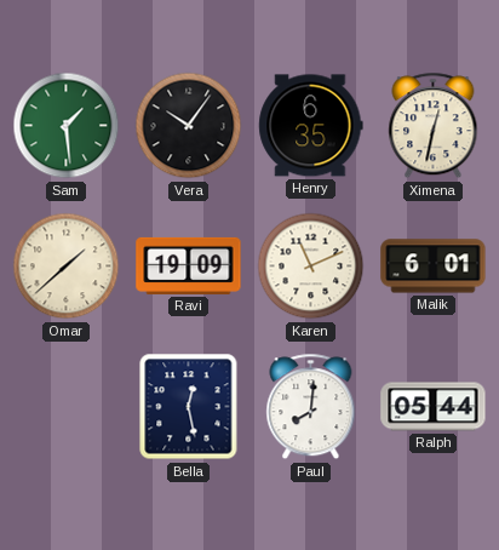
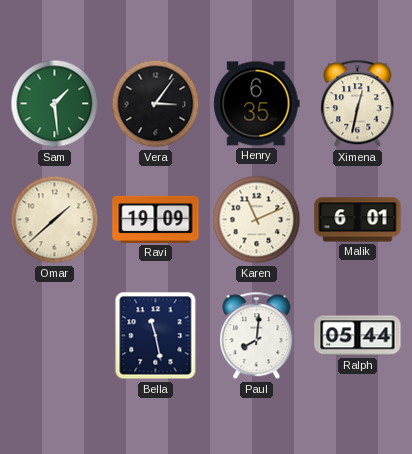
Vera: 10:06 -> 3:06 (156, 104)
Bella: 12:28 -> 11:28 (156, 336)
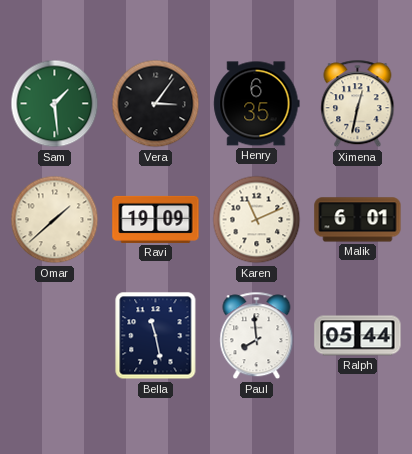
Paul: 8:01 -> 7:59 (257, 336)
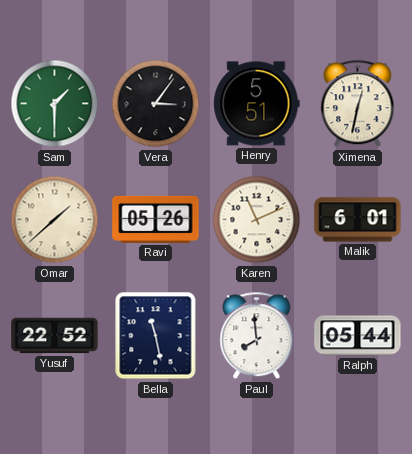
Sam: 1:29 -> 1:30 (55, 104)
Henry: 6:35 -> 5:51 (257, 104)
Ravi: 19:09 -> 05:26 (156, 219)
Yusuf: none -> 22:52 (55, 336)
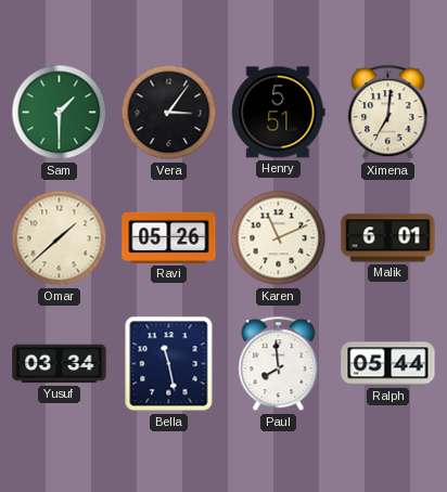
Ximena: 12:32 -> 7:01 (388, 113)
Yusuf: 22:52 -> 03:34 (60, 364)
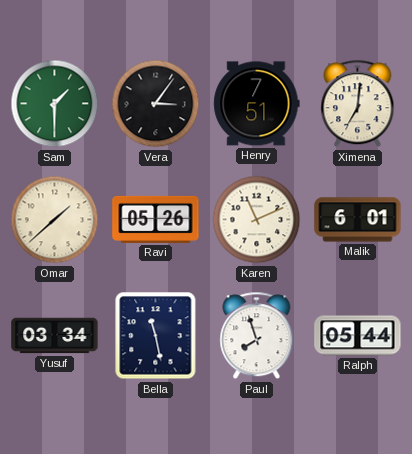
Henry: 5:51 -> 7:51 (257, 104)
Paul: 7:59 -> 7:57 (257, 336)
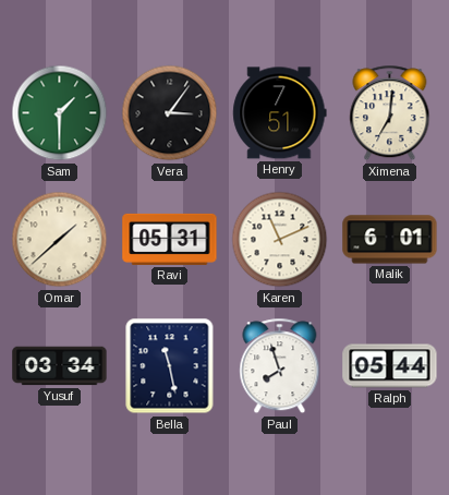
Ravi: 05:26 -> 05:31 (170, 239)
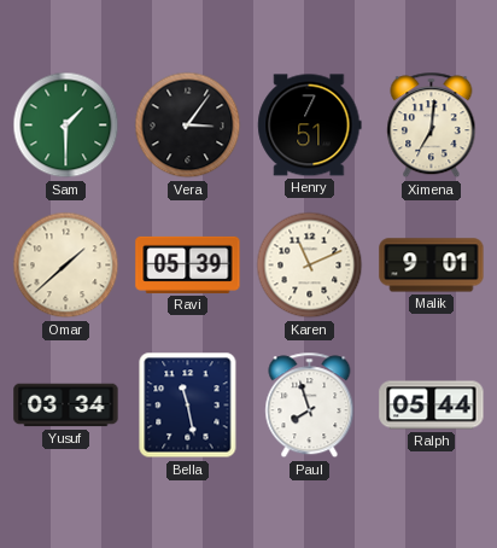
Ravi: 05:31 -> 05:39 (188, 264)
Malik: 6:01 -> 9:01 (432, 266)
